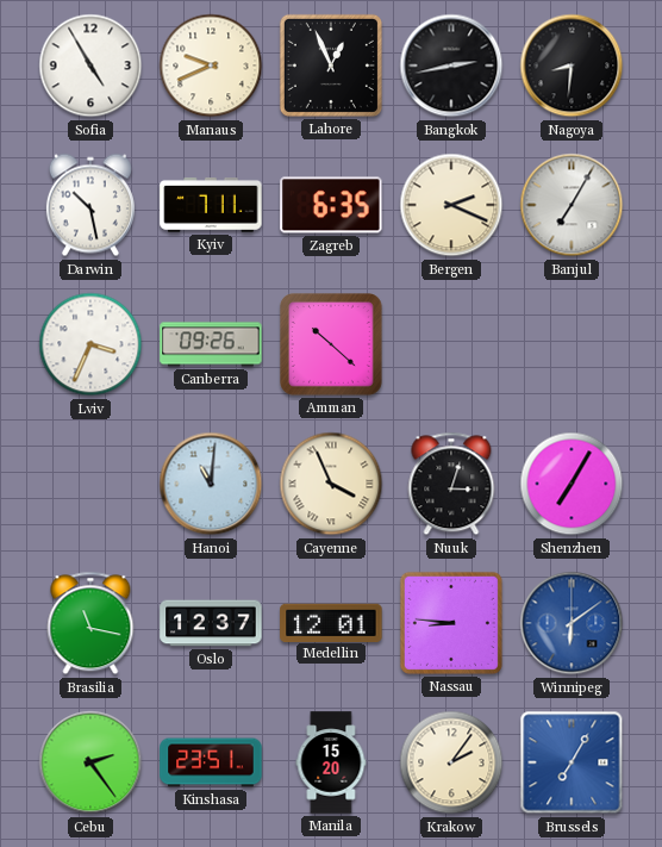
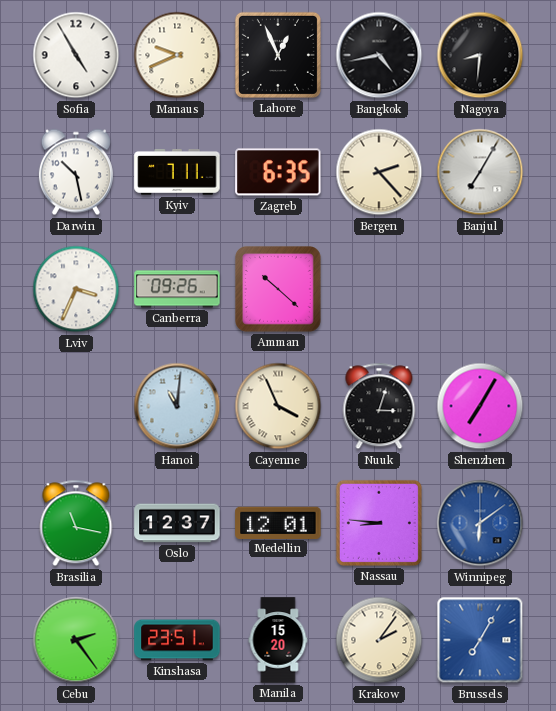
Bangkok: 2:43 -> 4:43 (379, 55)
Bergen: 2:19 -> 2:23 (379, 172)
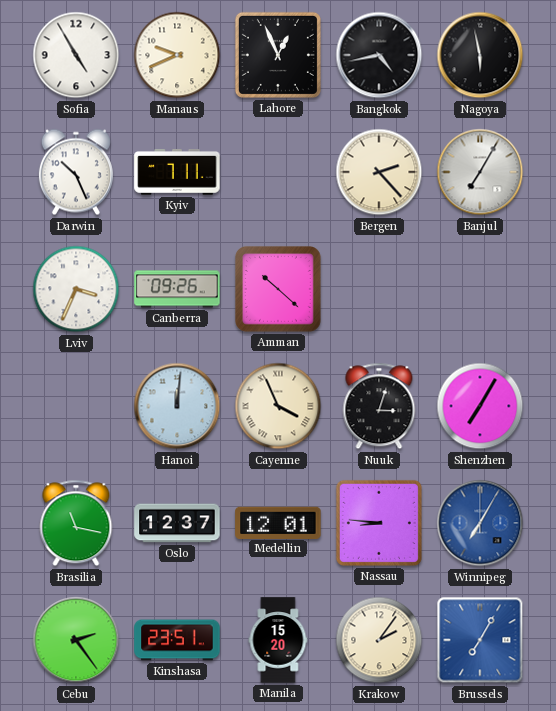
Nagoya: 8:31 -> 5:58 (480, 55)
Darwin: 10:28 -> 10:26 (76, 172)
Zagreb: 6:35 -> none (278, 172)
Hanoi: 11:01 -> 12:01 (177, 406)
Winnipeg: 6:09 -> 7:05 (480, 523)
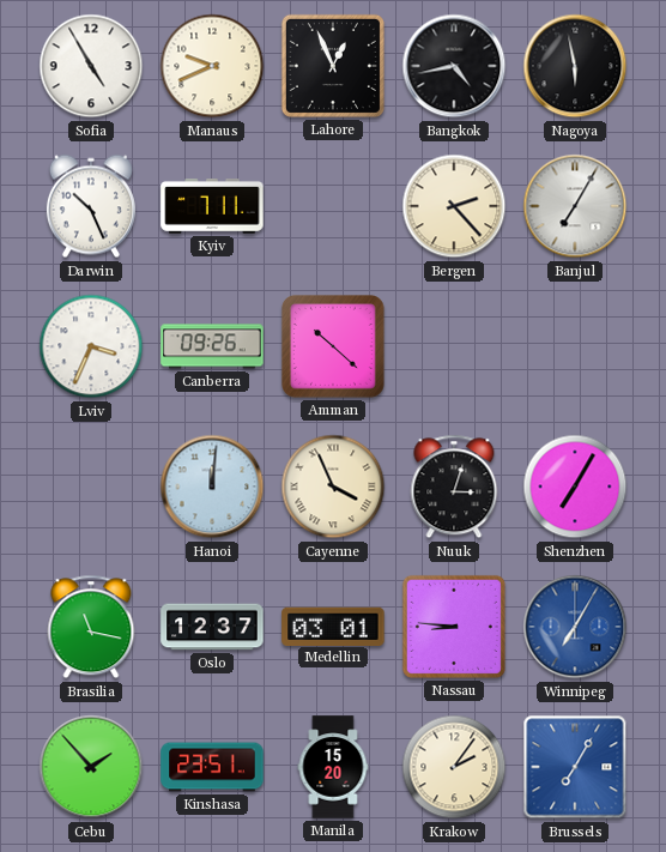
Medellin: 12:01 -> 03:01 (333, 626)
Cebu: 2:24 -> 1:53 (91, 767)
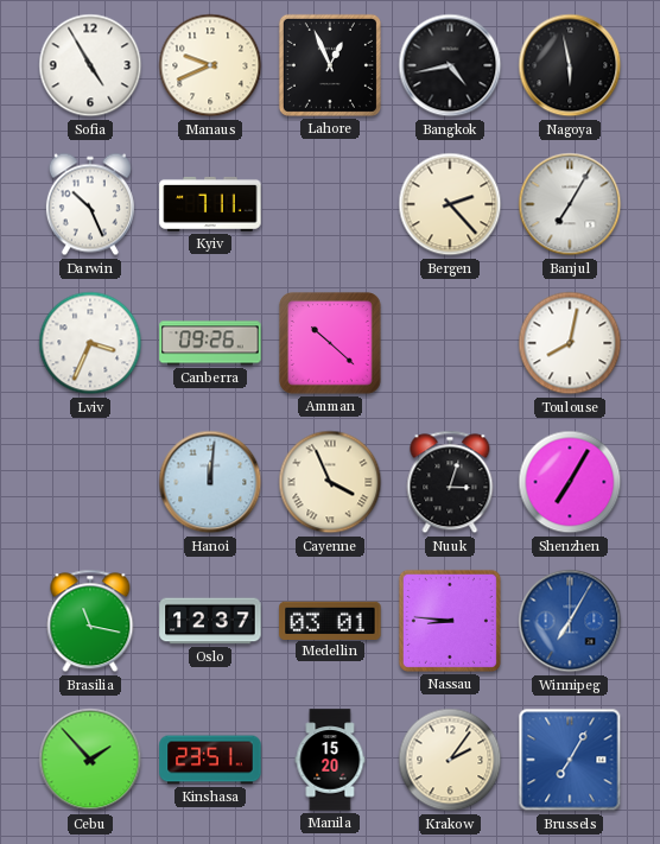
Toulouse: none -> 8:02 (570, 343)
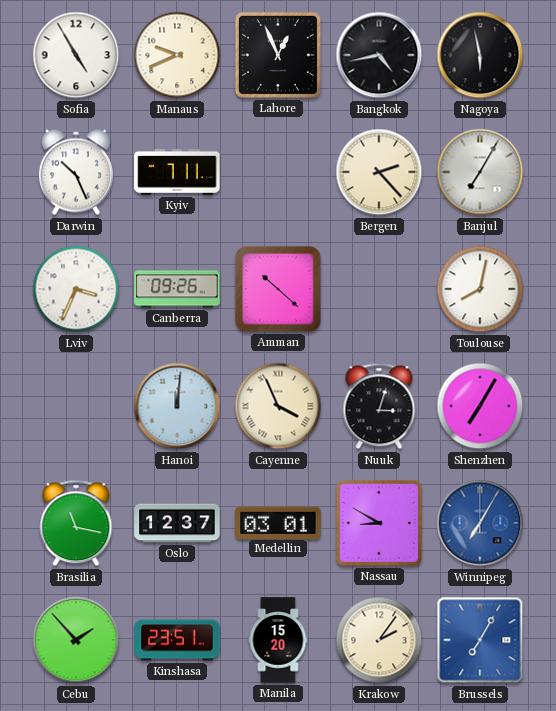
Nassau: 8:46 -> 8:50 (379, 523)
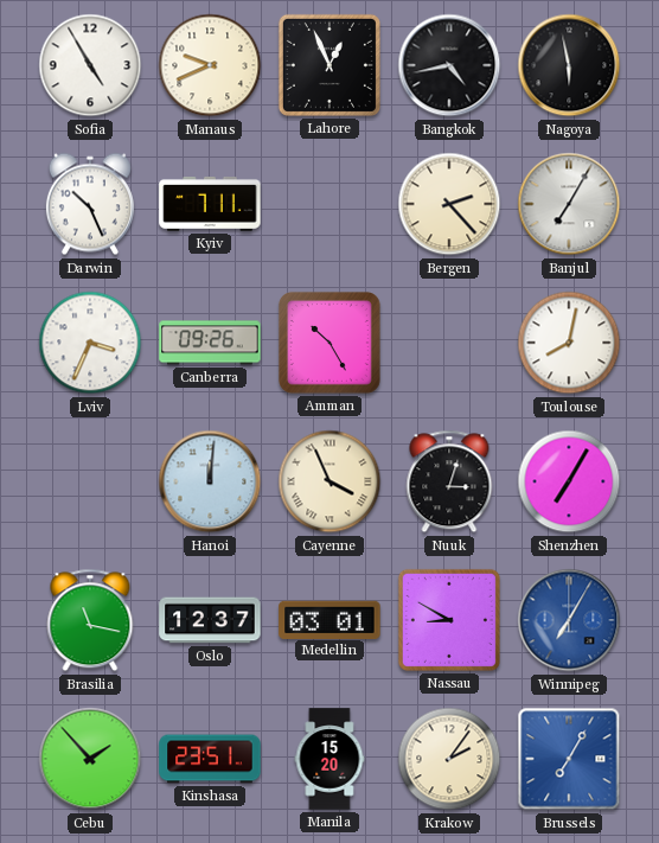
Amman: 10:22 -> 10:25 (331, 344)
